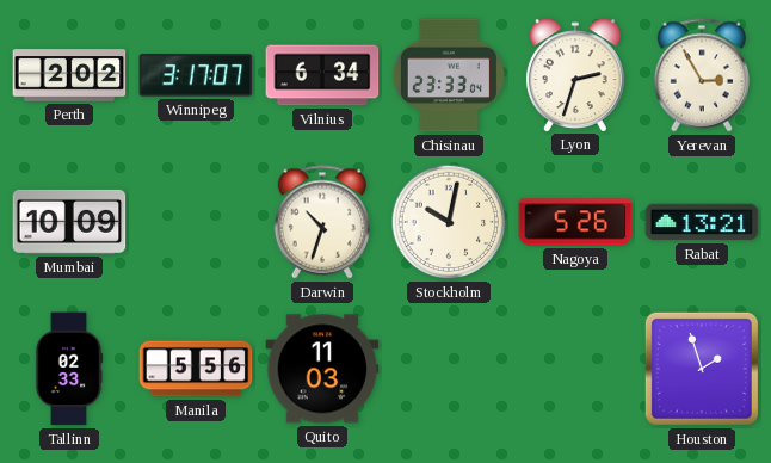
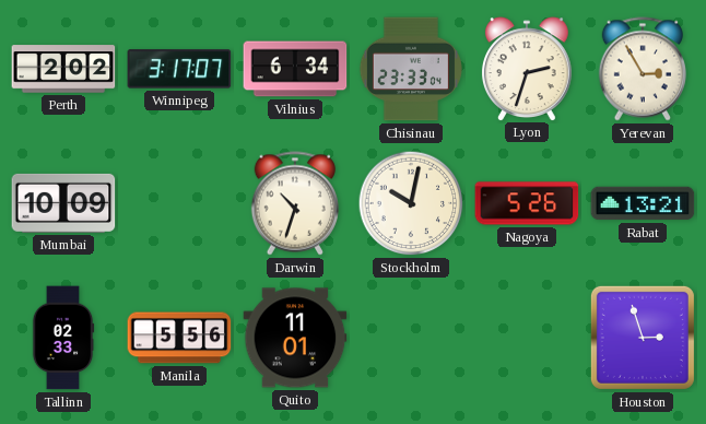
Quito: 11:03 -> 11:01 (295, 338)
Houston: 1:57 -> 2:57 (643, 338)
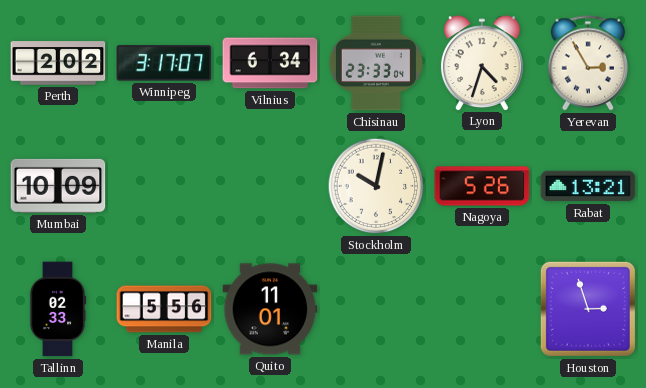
Lyon: 2:33 -> 4:33 (482, 63)
Darwin: 10:33 -> none (294, 203)
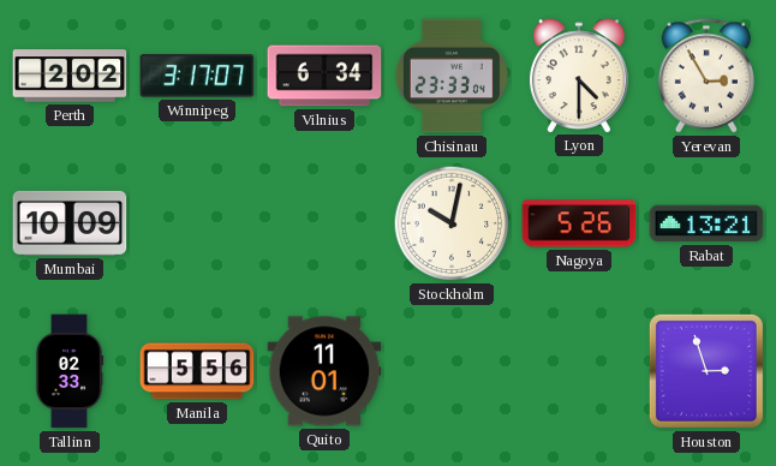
Lyon: 4:33 -> 4:30 (579, 76)
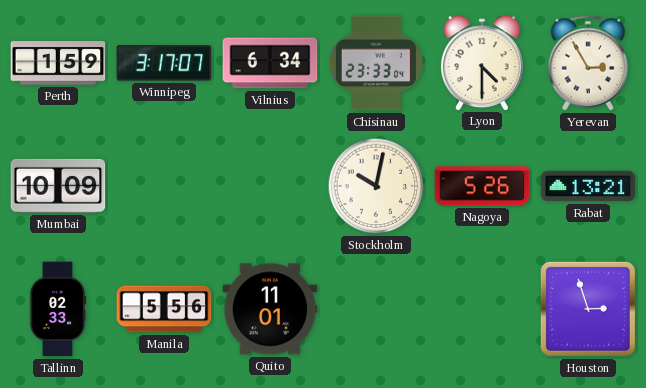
Perth: 2:02 -> 1:59 (58, 63)
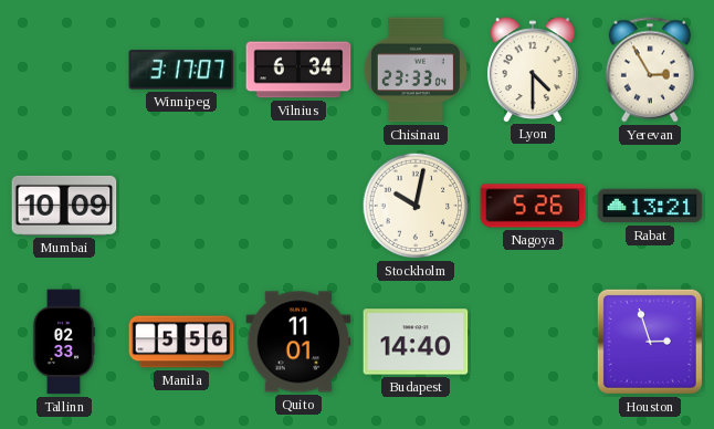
Perth: 1:59 -> none (58, 63)
Budapest: none -> 14:40 (416, 342)
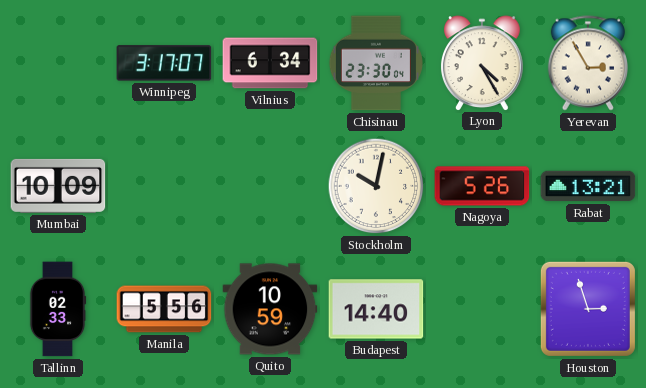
Chisinau: 23:33 -> 23:30 (376, 63)
Lyon: 4:30 -> 4:25 (482, 63)
Quito: 11:01 -> 10:59 (270, 309)
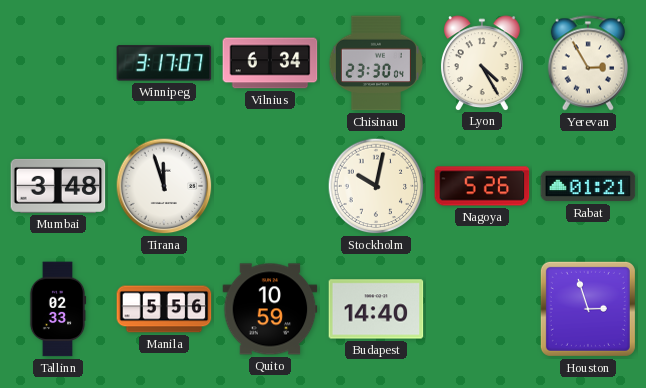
Mumbai: 10:09 -> 3:48 (58, 186)
Tirana: none -> 11:57 (164, 186)
Rabat: 13:21 -> 01:21 (588, 186)
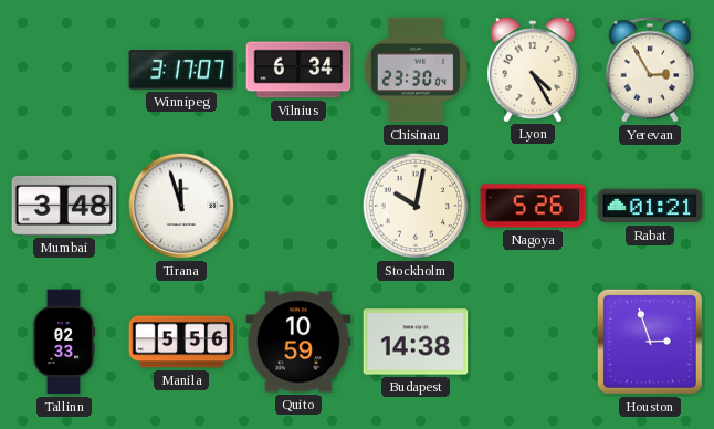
Budapest: 14:40 -> 14:38 (416, 342)
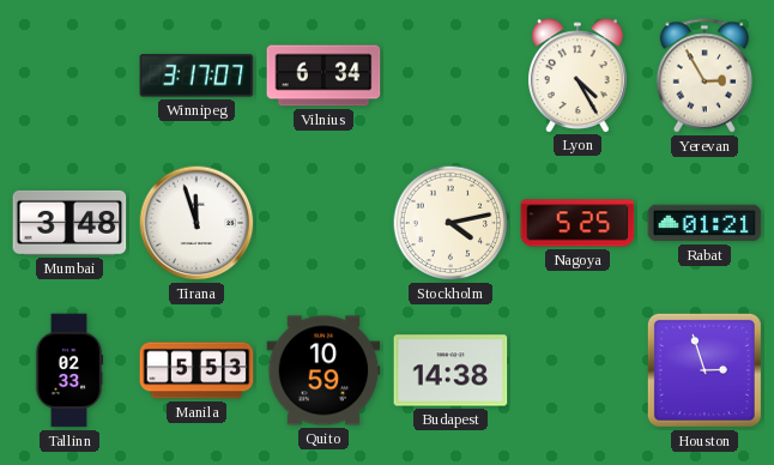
Chisinau: 23:30 -> none (416, 70)
Stockholm: 10:02 -> 4:13 (451, 223)
Nagoya: 5:26 -> 5:25 (578, 223)
Manila: 5:56 -> 5:53 (196, 370)
